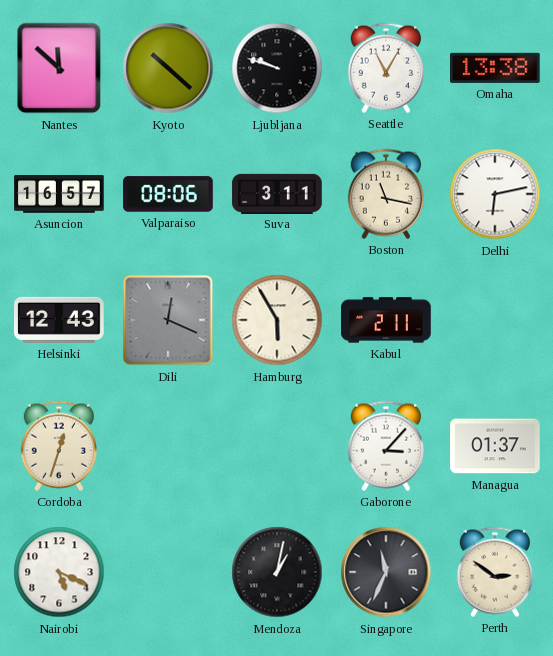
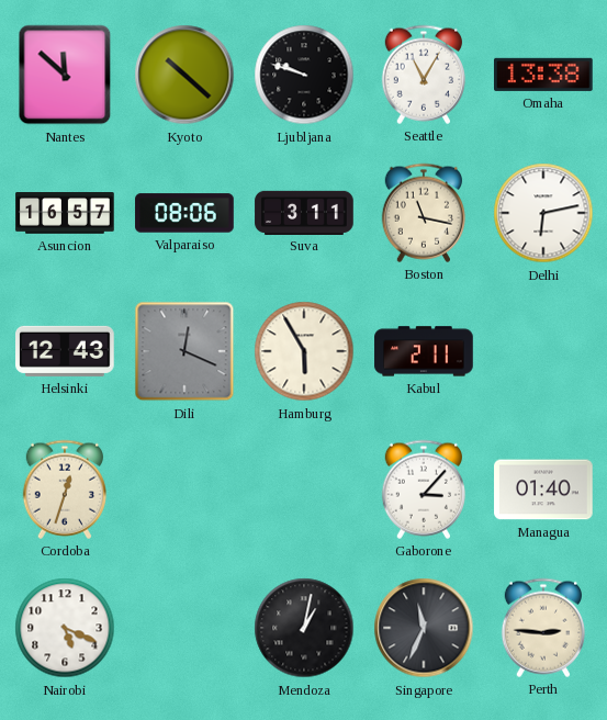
Managua: 01:37 -> 01:40 (543, 490)
Perth: 2:51 -> 2:46 (542, 628)
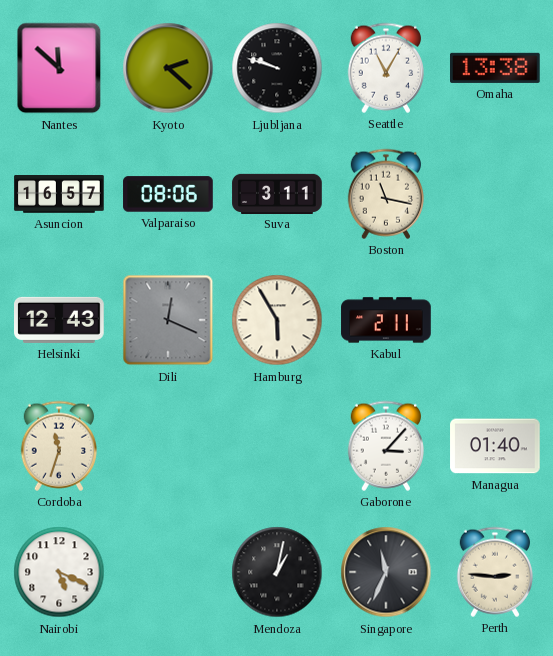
Kyoto: 10:22 -> 2:22 (168, 68)
Delhi: 6:13 -> none (543, 213)
Cordoba: 12:33 -> 11:33 (58, 446)
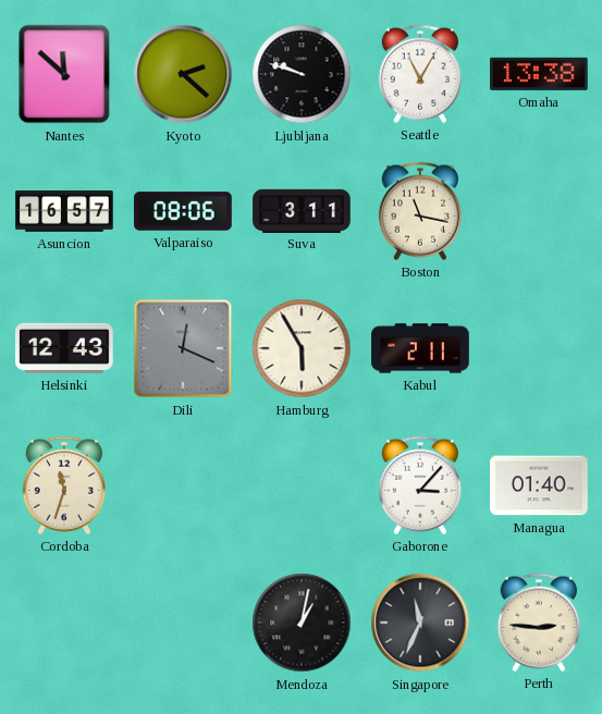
Nairobi: 5:19 -> none (59, 572)
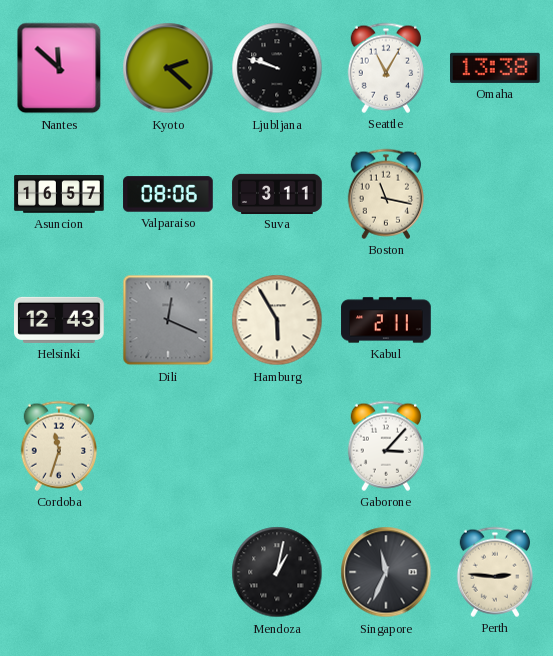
Managua: 01:40 -> none (539, 485)
